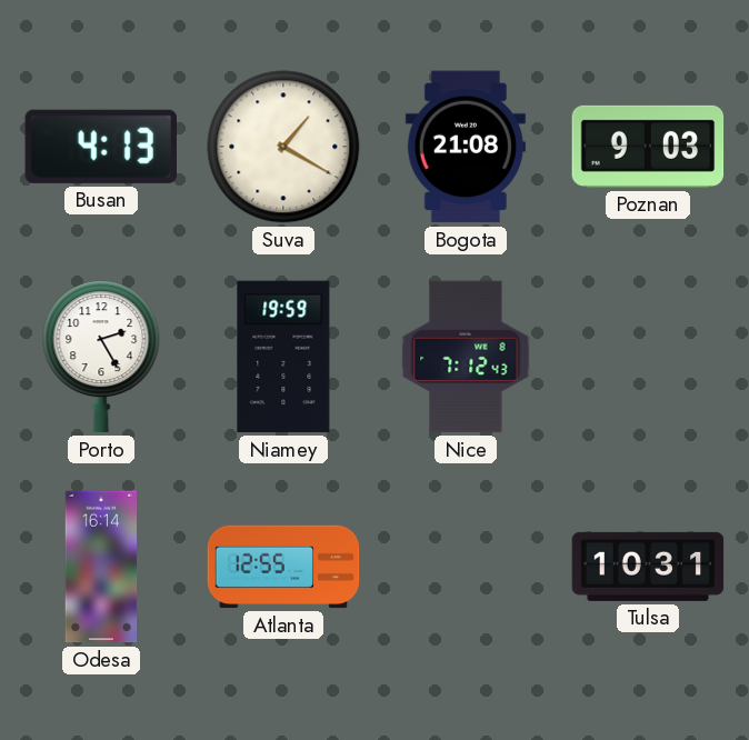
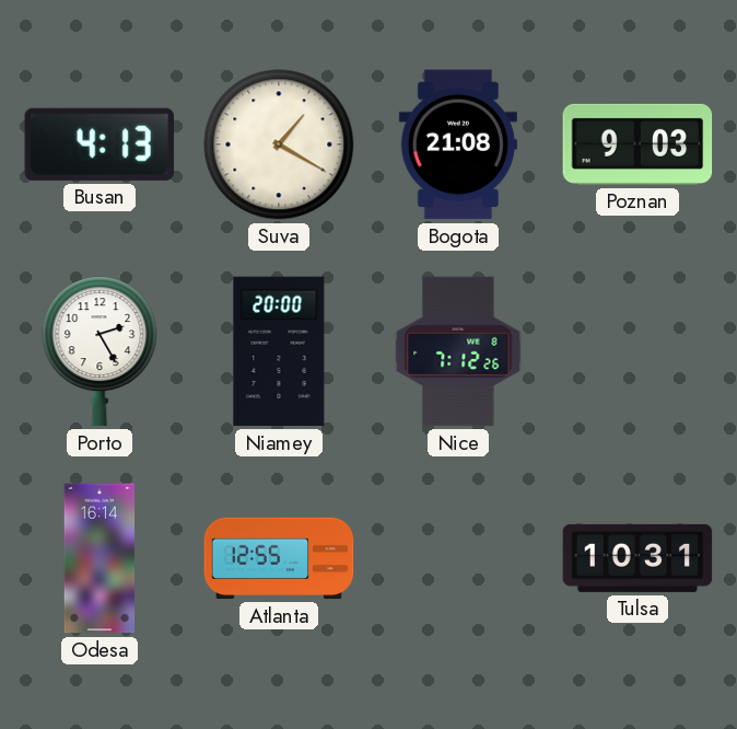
Niamey: 19:59 -> 20:00 (279, 351)
Nice: 7:12:43 -> 7:12:26 (458, 351)
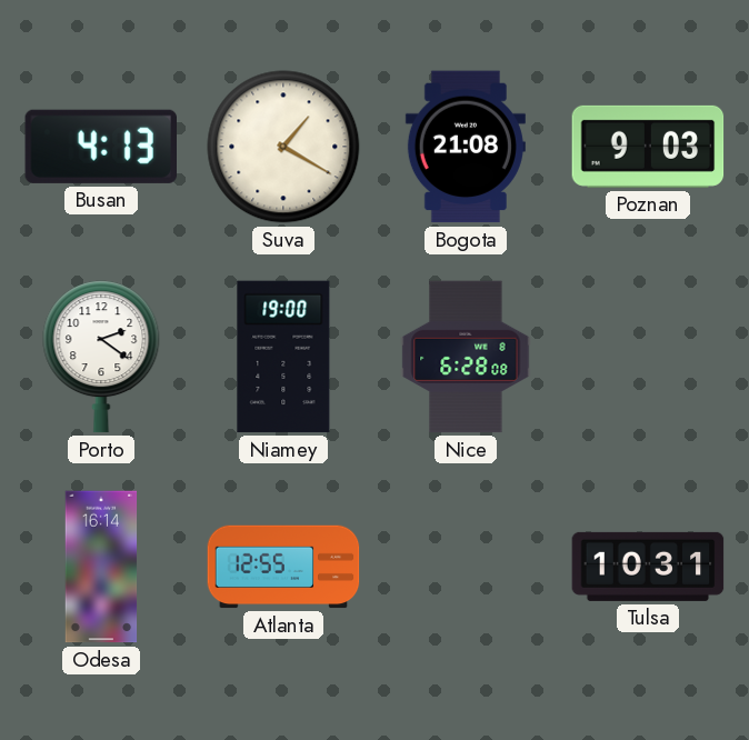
Porto: 2:25 -> 2:21 (101, 357)
Niamey: 20:00 -> 19:00 (283, 357)
Nice: 7:12 -> 6:28 (466, 357)
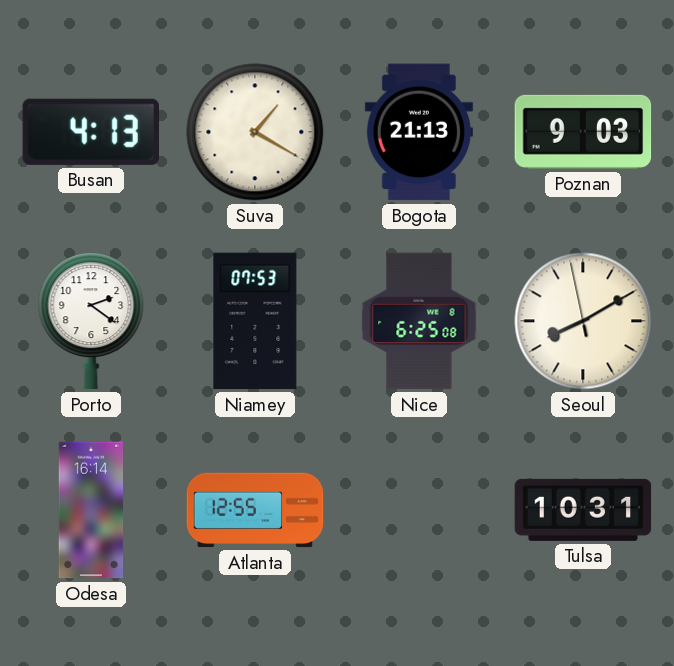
Bogota: 21:08 -> 21:13 (419, 132)
Niamey: 19:00 -> 07:53 (255, 321)
Nice: 6:28 -> 6:25 (419, 321)
Seoul: none -> 8:09 (583, 321)
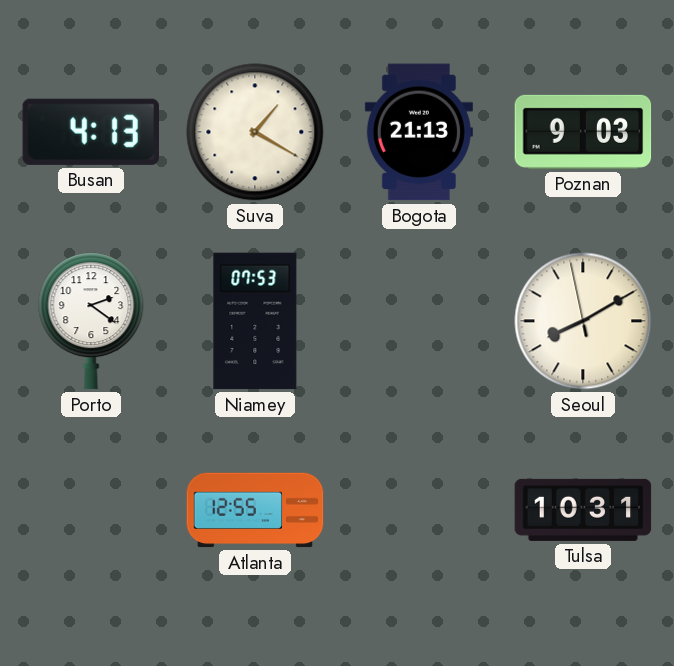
Nice: 6:25 -> none (419, 321)
Odesa: 16:14 -> none (91, 510)
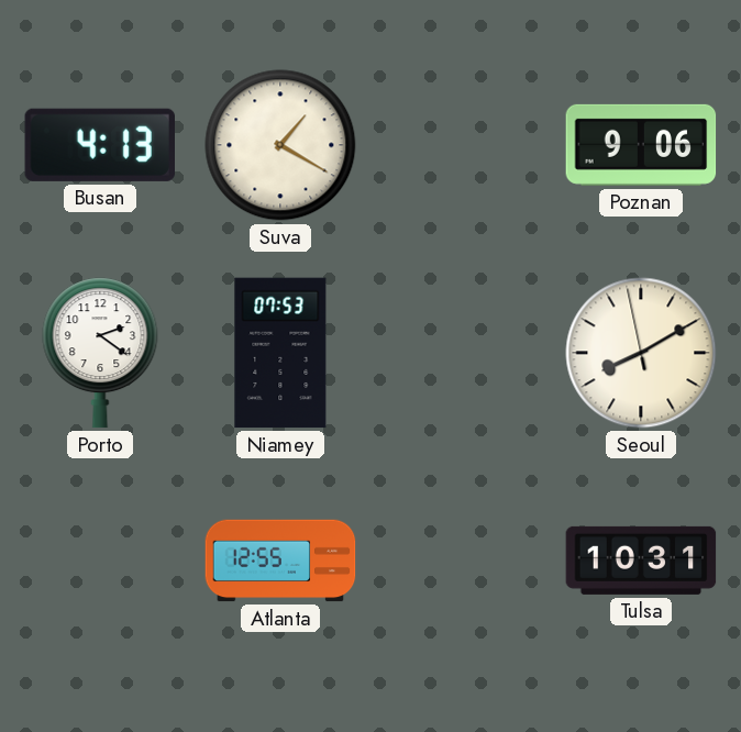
Bogota: 21:13 -> none (419, 132)
Poznan: 9:03 -> 9:06 (641, 145)
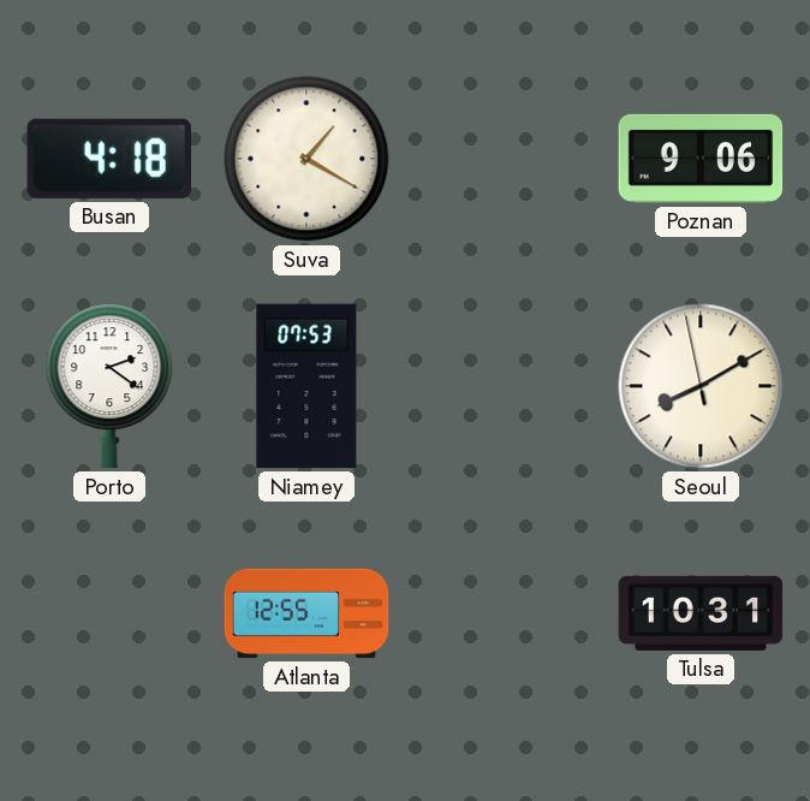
Busan: 4:13 -> 4:18 (108, 159)
